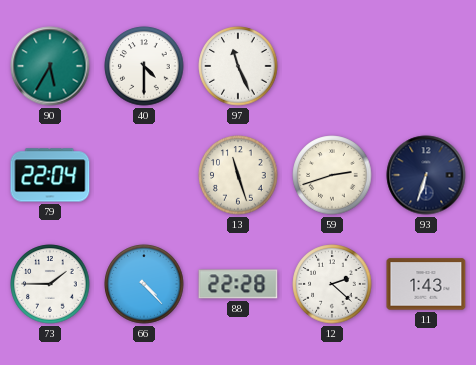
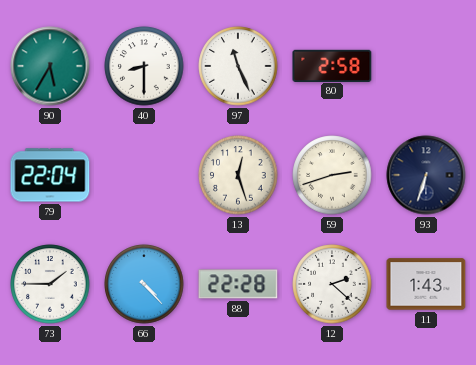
40: 4:30 -> 8:30 (144, 66)
80: none -> 2:58 (332, 65)
13: 11:27 -> 12:27 (238, 175)
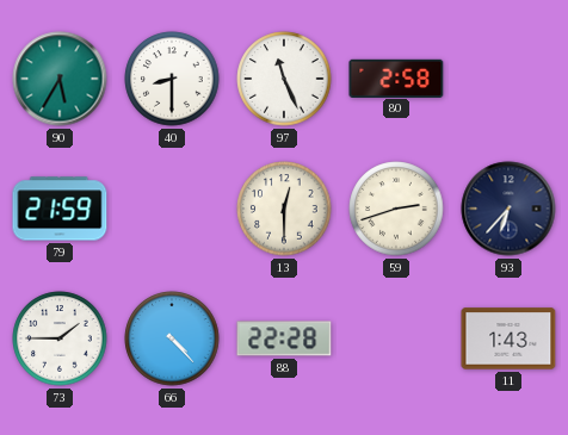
79: 22:04 -> 21:59 (60, 209)
13: 12:27 -> 12:30 (284, 209)
93: 6:33 -> 6:37 (508, 209)
12: 2:22 -> none (332, 284)
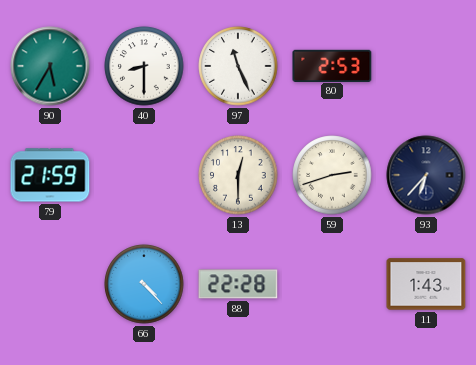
80: 2:58 -> 2:53 (332, 65)
73: 1:45 -> none (60, 338)
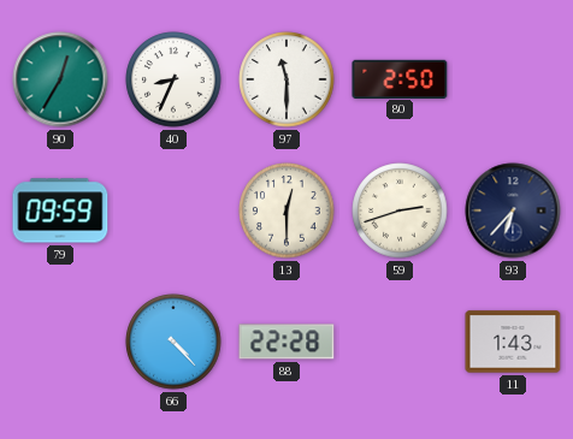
90: 5:35 -> 12:35 (60, 79)
40: 8:30 -> 8:34 (173, 79)
97: 11:26 -> 11:30 (286, 79)
80: 2:53 -> 2:50 (400, 78)
79: 21:59 -> 09:59 (60, 210)
